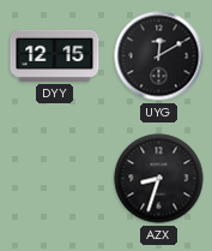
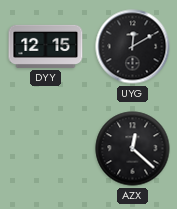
AZX: 8:33 -> 12:22 (133, 149)
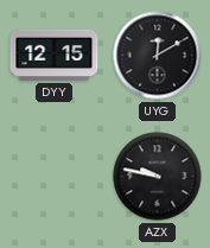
AZX: 12:22 -> 9:47 (158, 177)
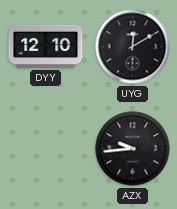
DYY: 12:15 -> 12:10 (46, 46)
AZX: 9:47 -> 9:44 (133, 149)
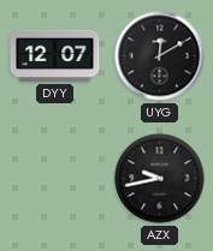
DYY: 12:10 -> 12:07 (55, 55)
AZX: 9:44 -> 9:43 (160, 179)
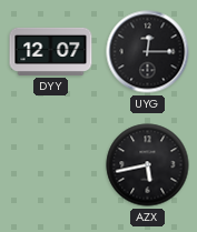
UYG: 12:10 -> 12:15 (148, 52)
AZX: 9:43 -> 5:43 (148, 165)
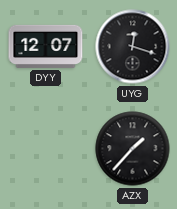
UYG: 12:15 -> 12:18 (133, 47)
AZX: 5:43 -> 1:37 (133, 149)
